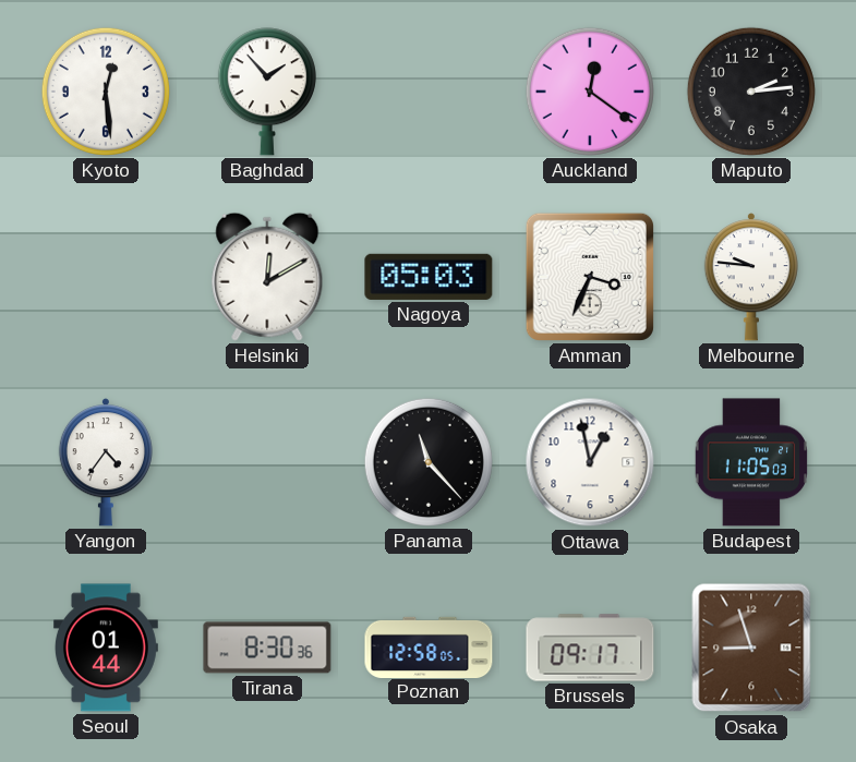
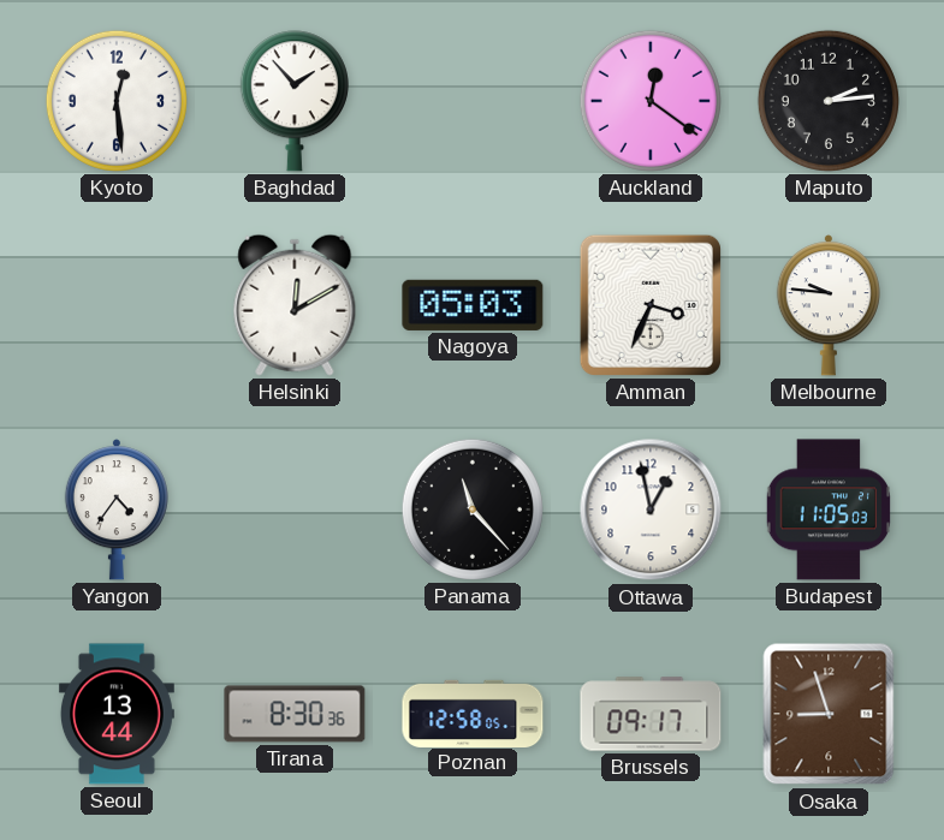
Seoul: 01:44 -> 13:44 (117, 714)
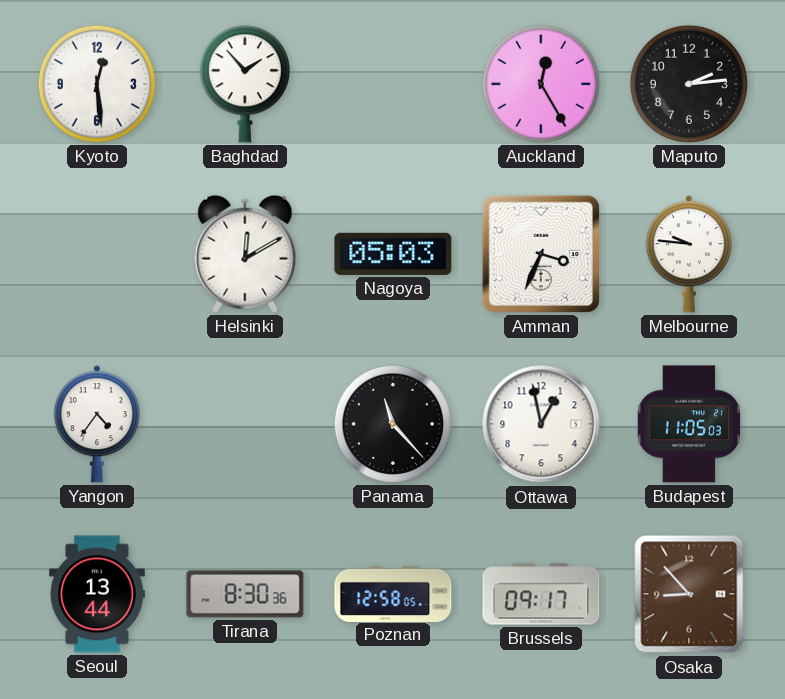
Auckland: 12:21 -> 12:25 (541, 84)
Osaka: 8:57 -> 8:53 (689, 594)
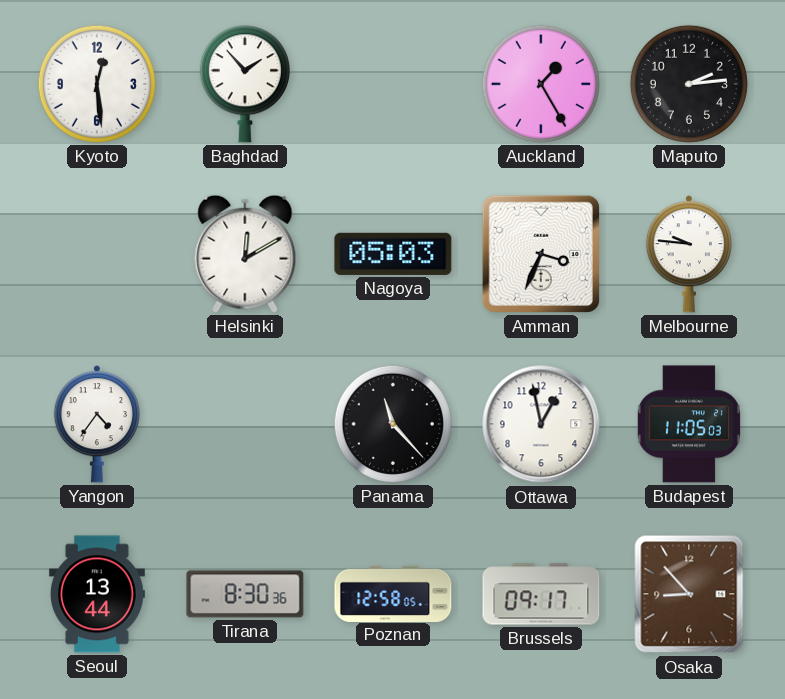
Auckland: 12:25 -> 1:25 (541, 84)
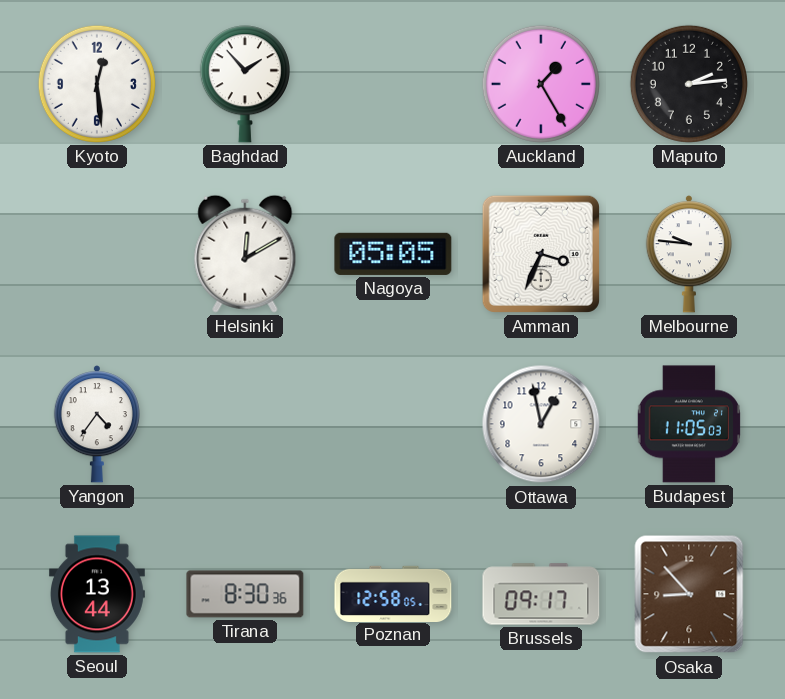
Nagoya: 05:03 -> 05:05 (393, 254)
Panama: 11:23 -> none (393, 424)
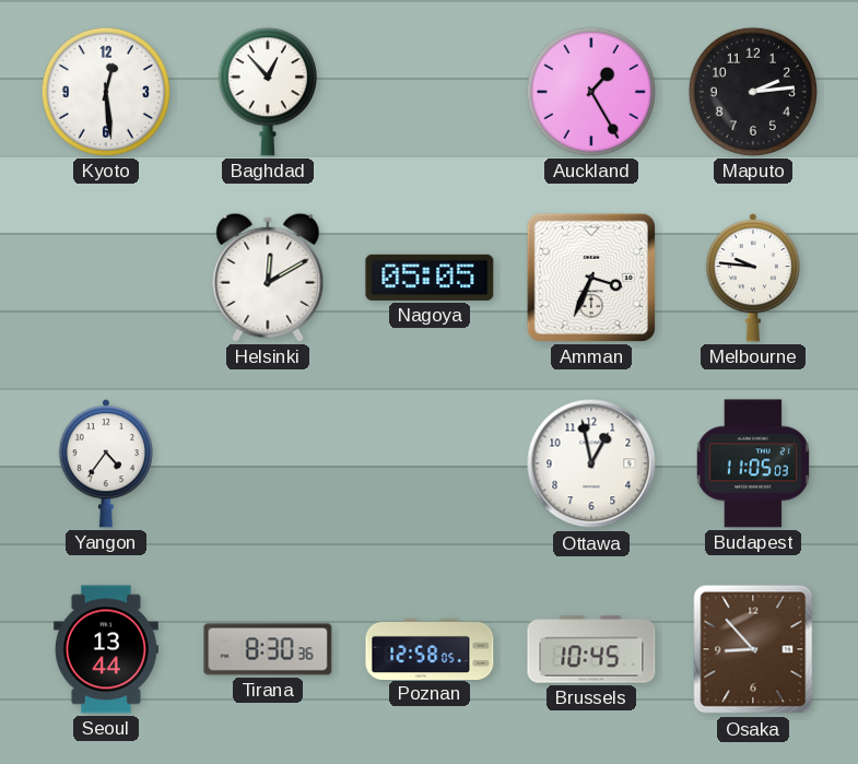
Baghdad: 1:53 -> 12:53 (268, 92)
Brussels: 09:17 -> 10:45 (591, 649)
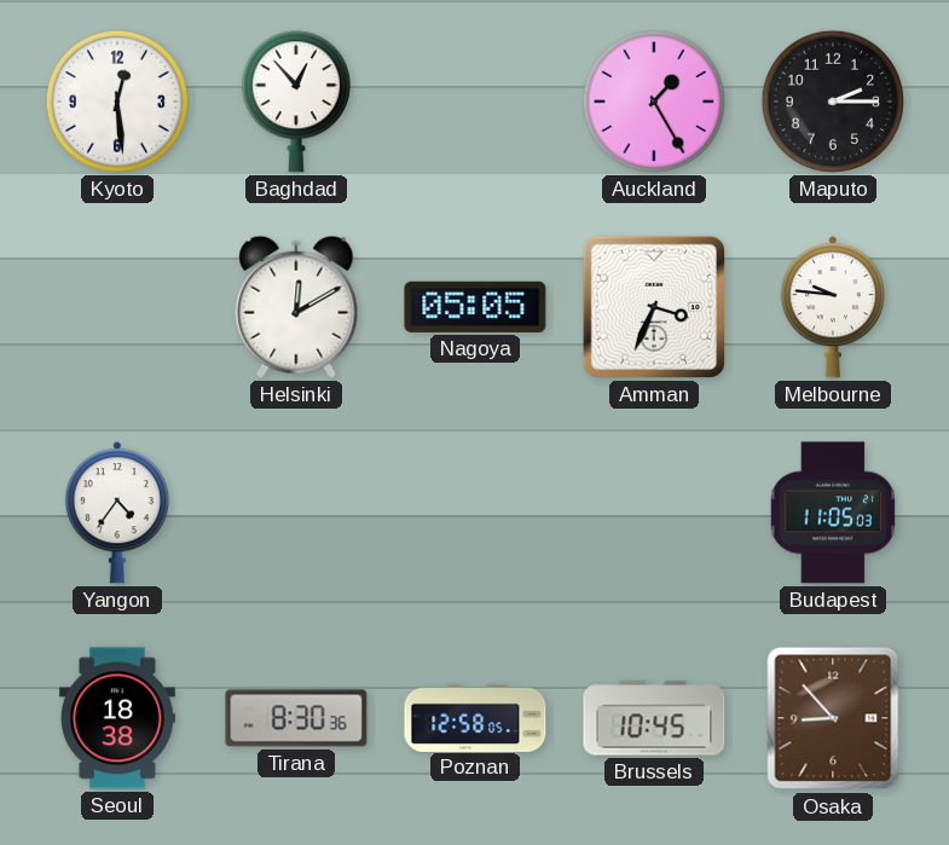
Maputo: 2:14 -> 2:15 (833, 102)
Ottawa: 12:58 -> none (591, 463)
Seoul: 13:44 -> 18:38 (117, 718)
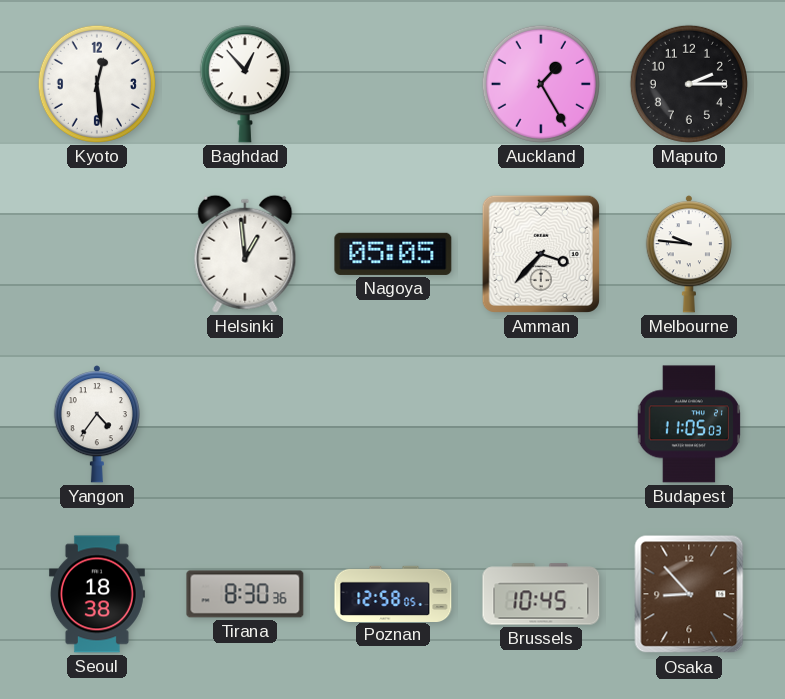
Helsinki: 12:10 -> 12:59 (245, 254)
Amman: 3:34 -> 3:37 (541, 254)
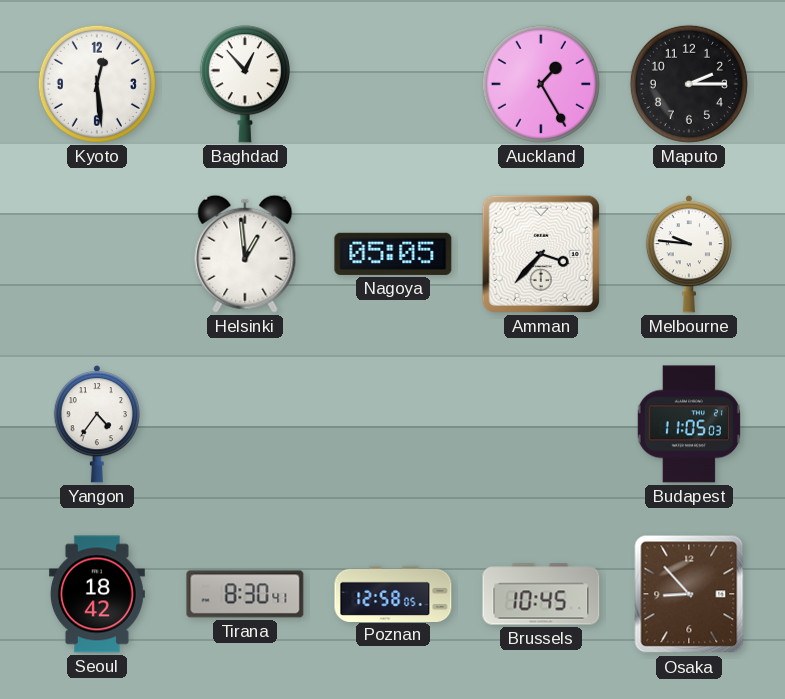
Seoul: 18:38 -> 18:42 (97, 594)
Tirana: 8:30:36 -> 8:30:41 (245, 594)
